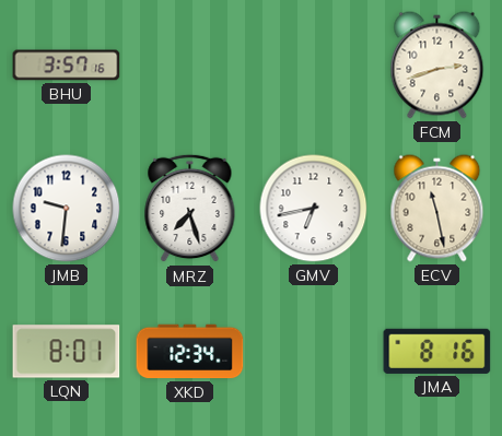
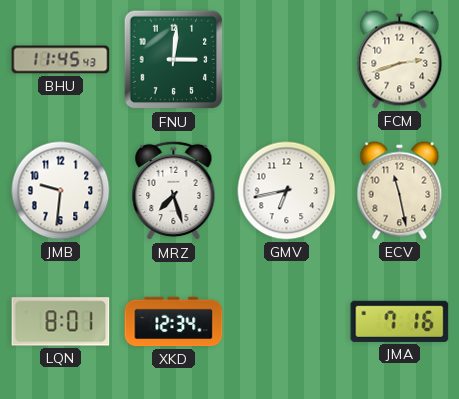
BHU: 3:57 -> 11:45 (61, 60)
FNU: none -> 3:01 (174, 60)
JMA: 8:16 -> 7:16 (400, 321)
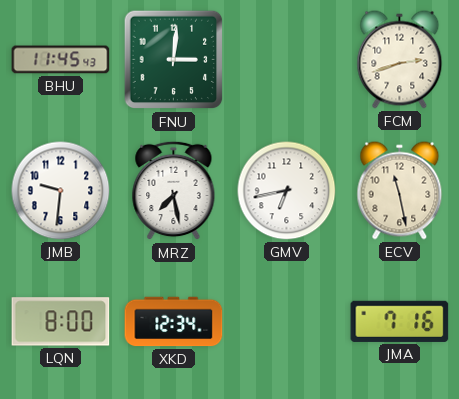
MRZ: 7:27 -> 7:28 (174, 191)
LQN: 8:01 -> 8:00 (61, 322)
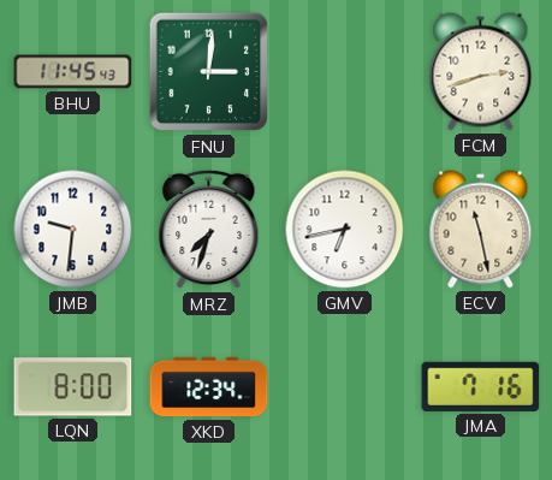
MRZ: 7:28 -> 7:33 (209, 230)
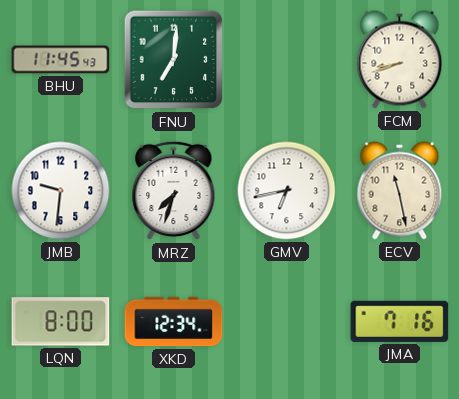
FNU: 3:01 -> 7:01 (174, 60)
FCM: 2:42 -> 8:42 (400, 60)
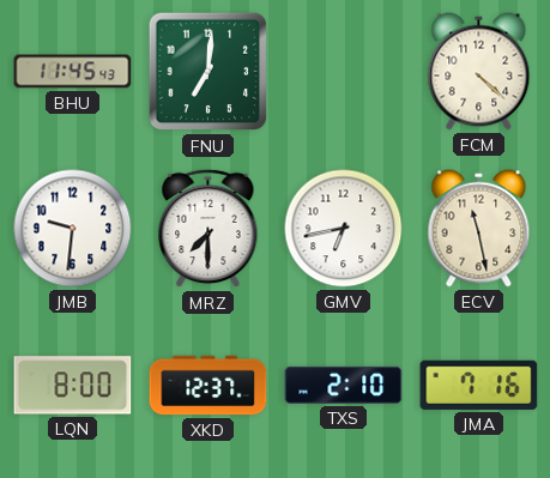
FCM: 8:42 -> 4:22 (479, 72)
MRZ: 7:33 -> 7:30 (208, 229)
XKD: 12:34 -> 12:37 (208, 386)
TXS: none -> 2:10 (344, 385)
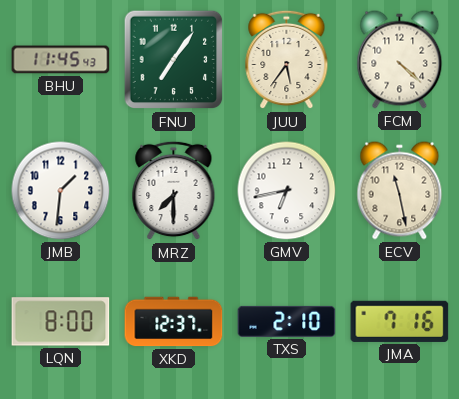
FNU: 7:01 -> 7:06 (174, 60)
JUU: none -> 5:36 (287, 60)
JMB: 9:31 -> 1:31 (61, 191)
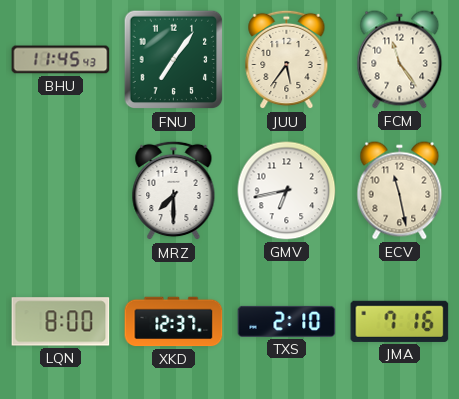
FCM: 4:22 -> 11:24 (400, 60)
JMB: 1:31 -> none (61, 191)
